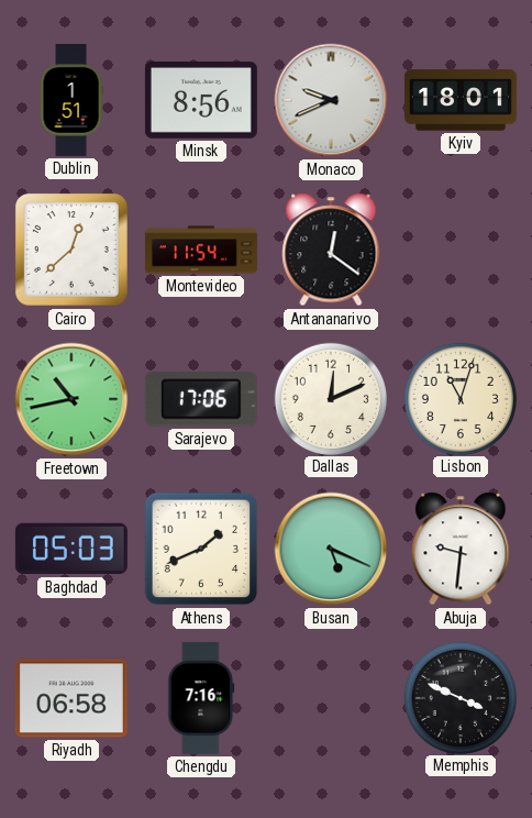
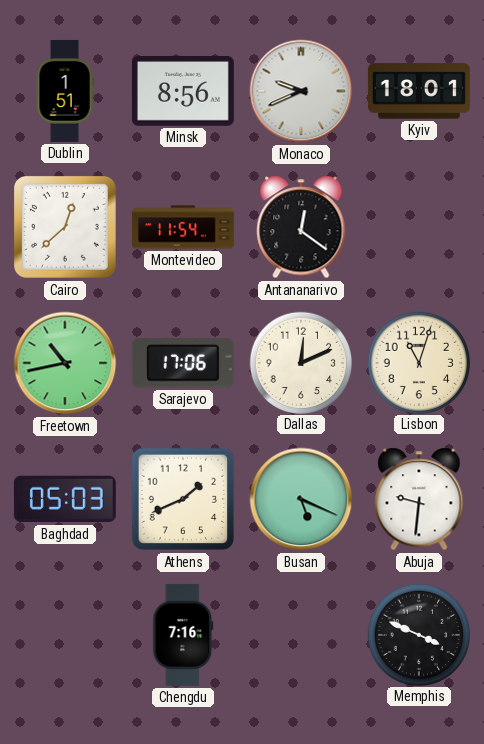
Riyadh: 06:58 -> none (71, 698)
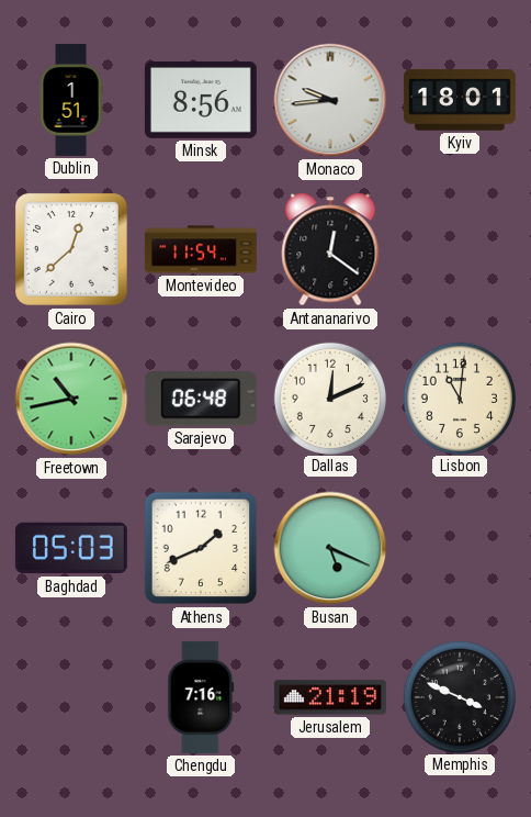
Monaco: 9:41 -> 9:44 (330, 100)
Sarajevo: 17:06 -> 06:48 (201, 399)
Lisbon: 11:03 -> 11:01 (459, 398)
Abuja: 9:31 -> none (419, 499)
Jerusalem: none -> 21:19 (330, 697)
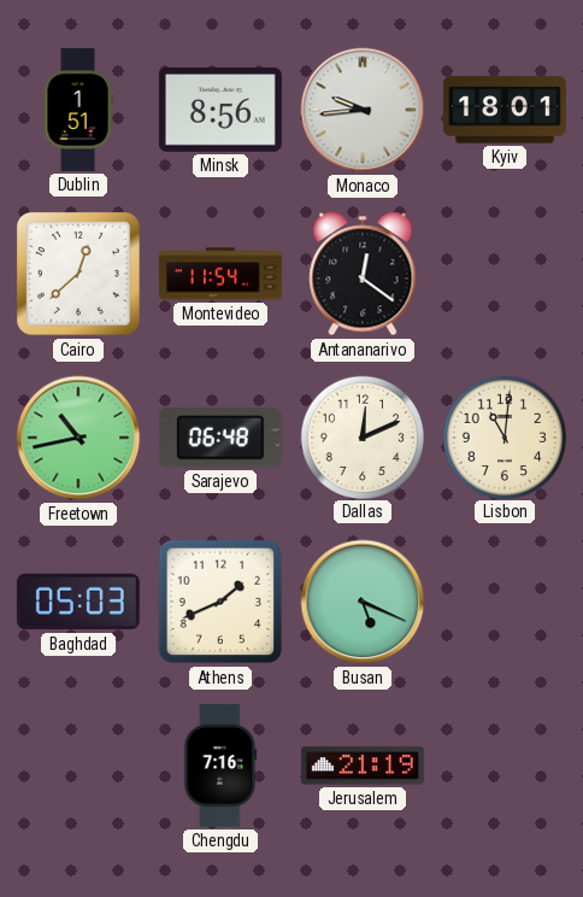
Memphis: 3:49 -> none (459, 696)
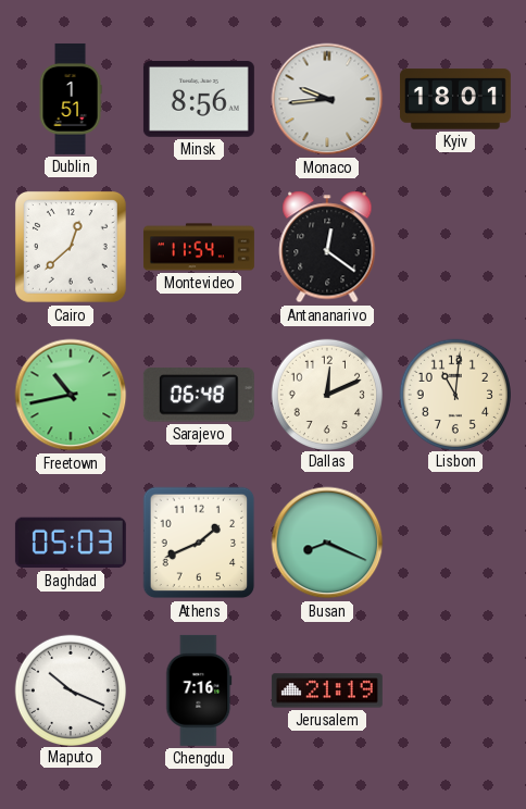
Busan: 5:19 -> 8:19 (327, 543)
Maputo: none -> 10:19 (70, 689)
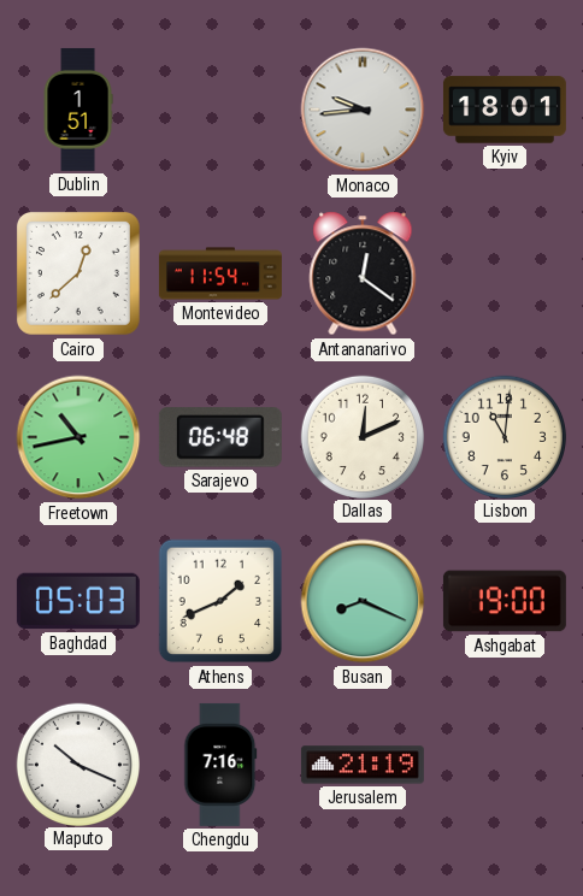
Minsk: 8:56 -> none (199, 100)
Ashgabat: none -> 19:00 (505, 601)
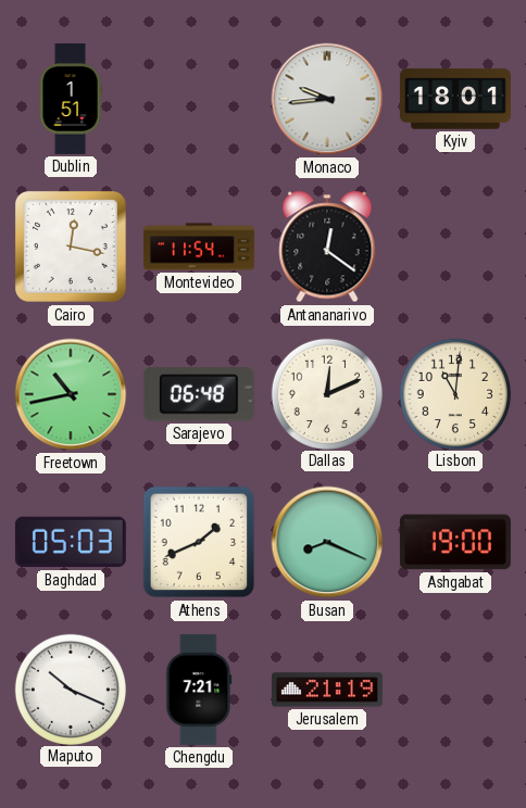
Cairo: 12:38 -> 12:17 (71, 247)
Chengdu: 7:16 -> 7:21 (199, 690)
